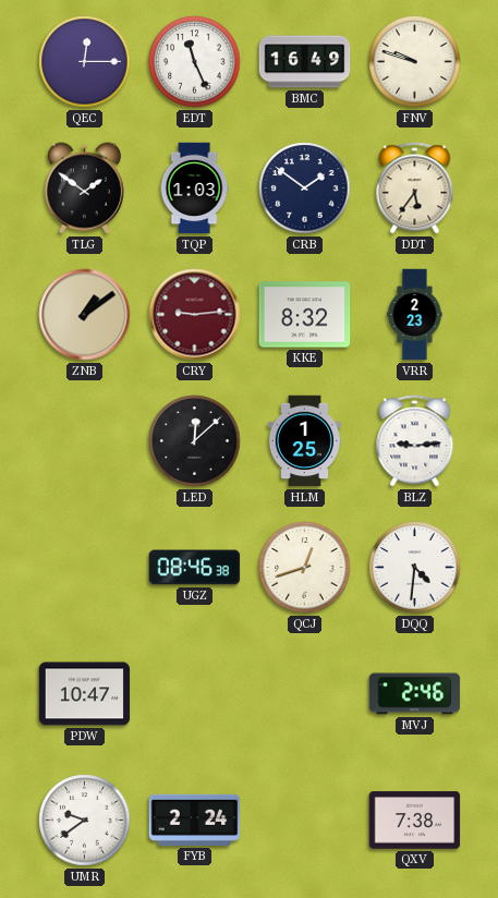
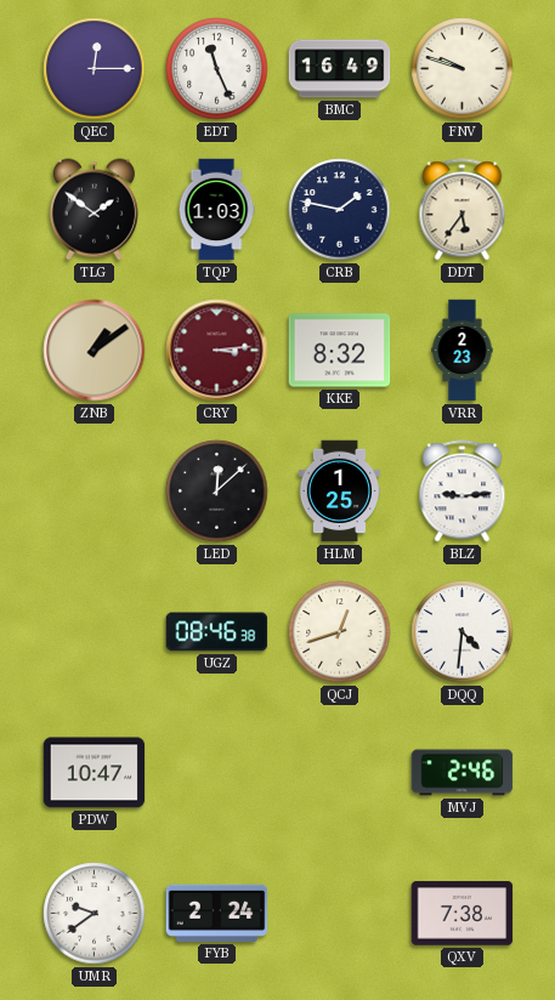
CRB: 1:51 -> 1:47 (340, 210)
CRY: 9:14 -> 3:14 (217, 351)
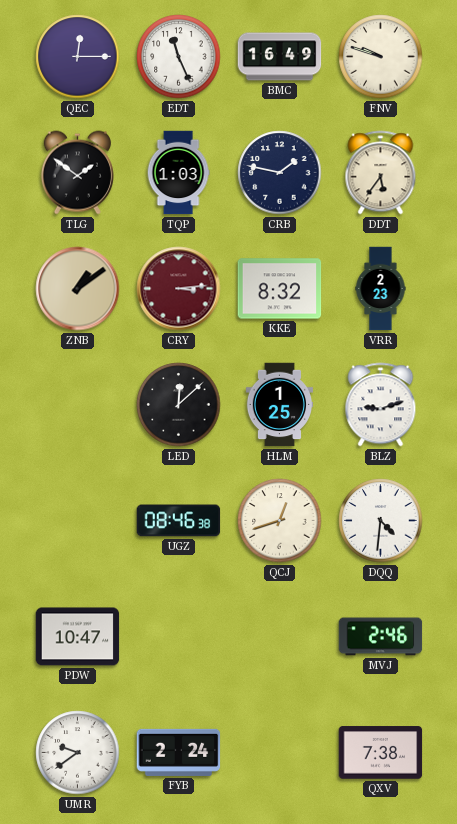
BLZ: 9:14 -> 9:12 (381, 405)
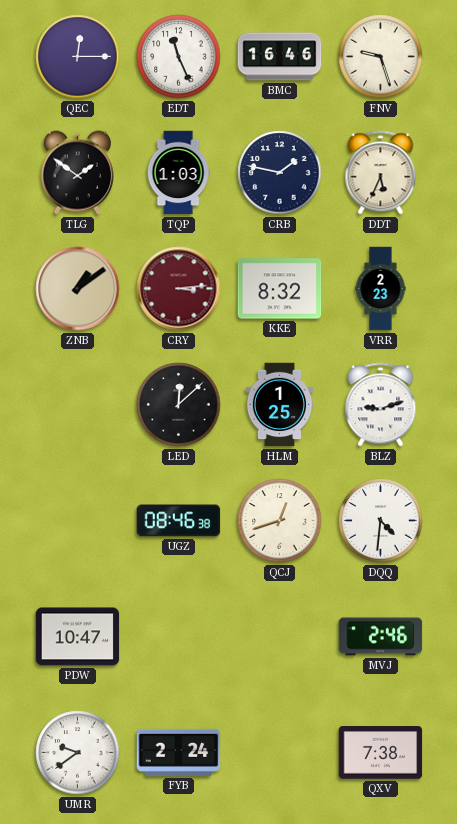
BMC: 16:49 -> 16:46 (280, 57)
FNV: 9:48 -> 9:27 (381, 57)
DDT: 5:36 -> 5:34 (381, 173)
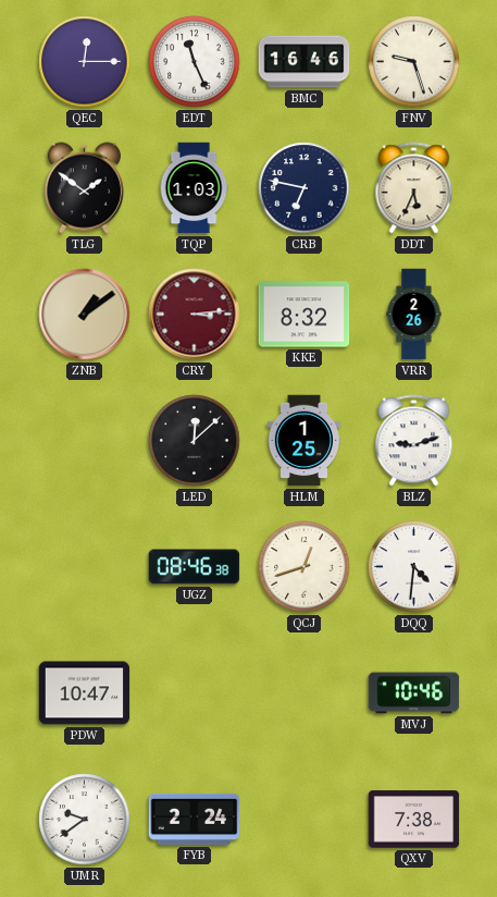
CRB: 1:47 -> 6:47 (305, 188)
VRR: 2:23 -> 2:26 (414, 315)
MVJ: 2:46 -> 10:46 (414, 693)
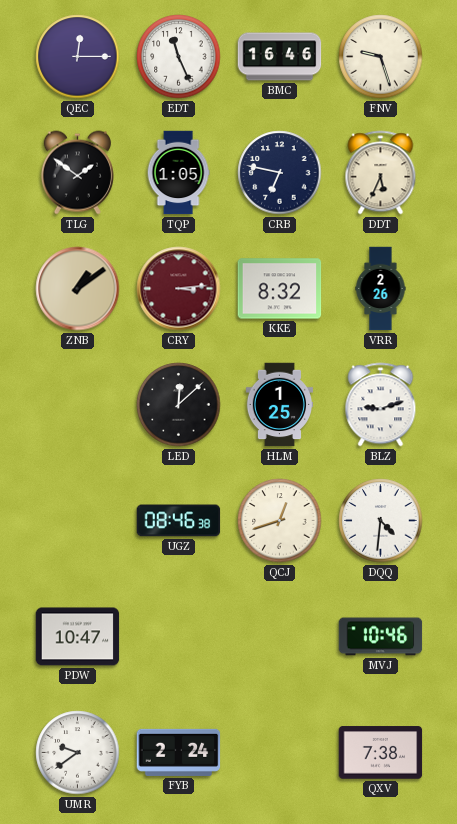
TQP: 1:03 -> 1:05 (178, 173)
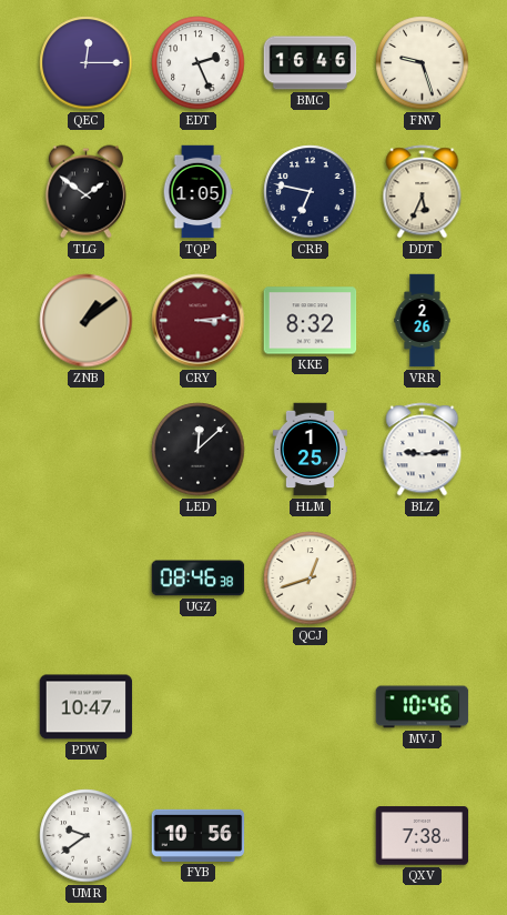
EDT: 11:26 -> 2:26 (199, 63)
BLZ: 9:12 -> 9:14 (423, 450)
DQQ: 4:31 -> none (381, 521)
FYB: 2:24 -> 10:56 (199, 835)
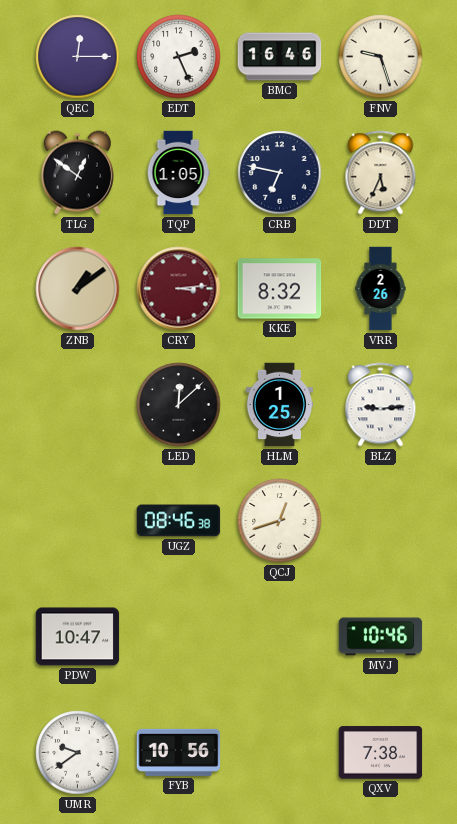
TLG: 1:51 -> 12:51 (77, 173)
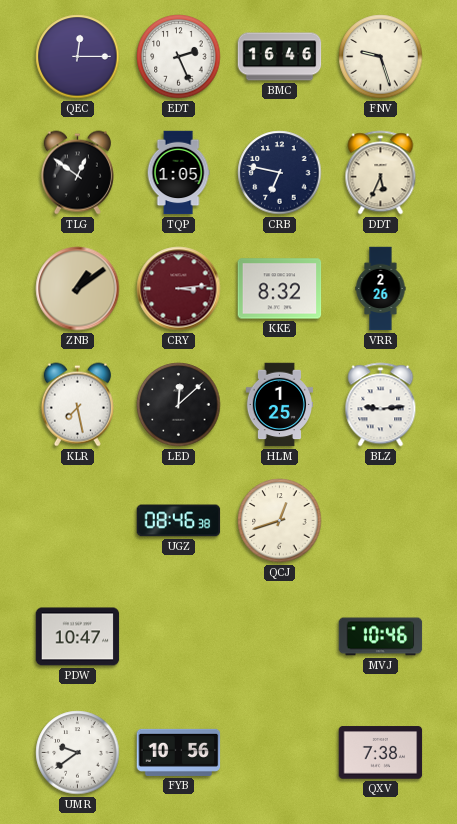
KLR: none -> 7:28 (77, 405)
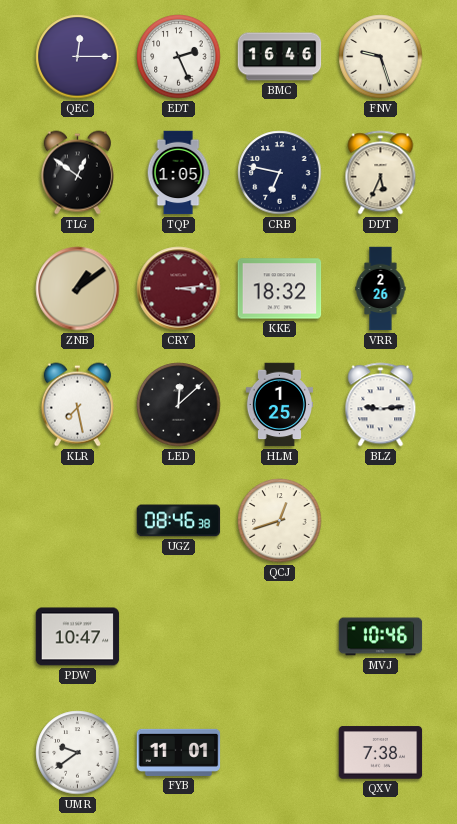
KKE: 8:32 -> 18:32 (280, 289)
FYB: 10:56 -> 11:01 (179, 752)
